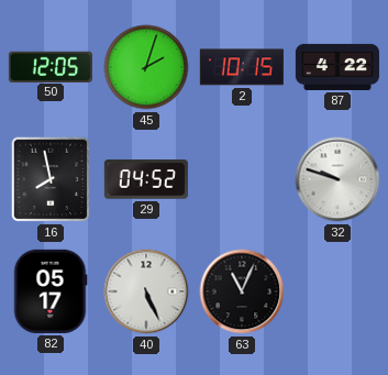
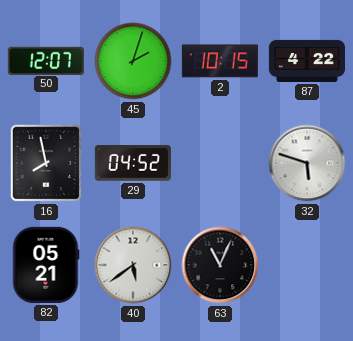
50: 12:05 -> 12:07 (46, 60)
32: 9:48 -> 5:48 (307, 163)
82: 05:17 -> 05:21 (46, 265)
40: 5:26 -> 5:39 (133, 265)
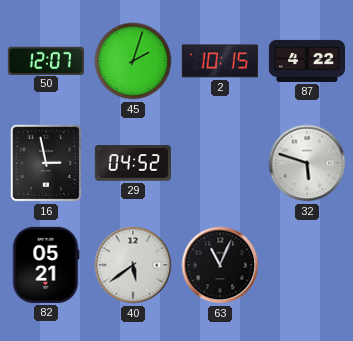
16: 7:58 -> 2:58 (46, 163)
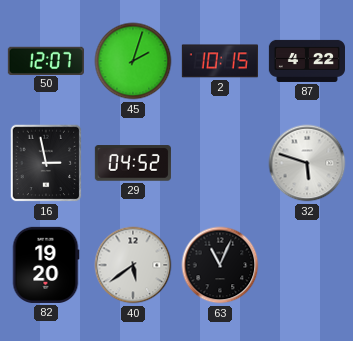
82: 05:21 -> 19:20 (46, 265)
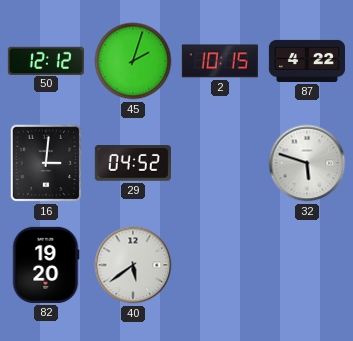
50: 12:07 -> 12:12 (46, 60)
16: 2:58 -> 3:01 (46, 163)
63: 11:04 -> none (220, 265)
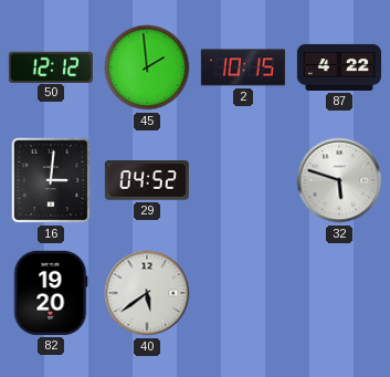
45: 2:03 -> 1:59 (147, 67)
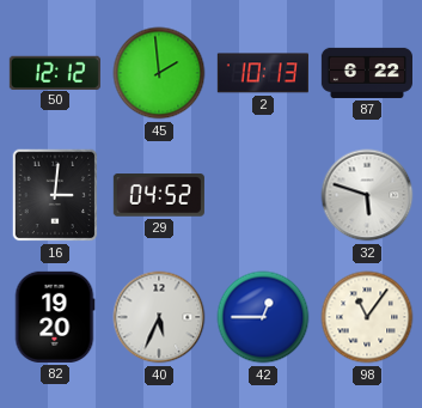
2: 10:15 -> 10:13 (263, 73)
87: 4:22 -> 6:22 (366, 73)
40: 5:39 -> 5:34 (159, 317)
42: none -> 12:45 (263, 317)
98: none -> 11:06 (367, 317)
